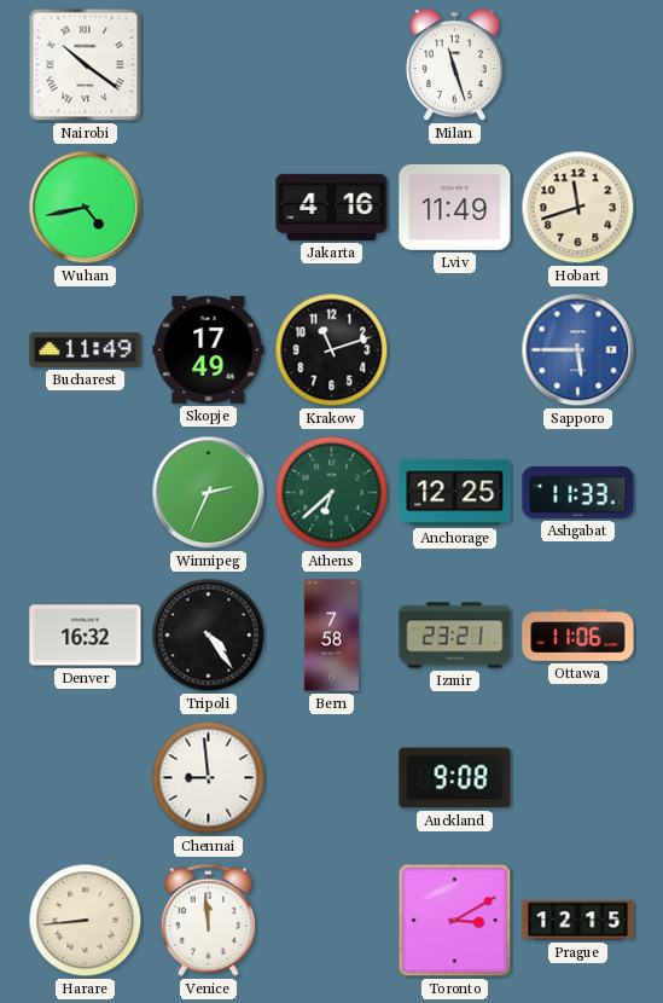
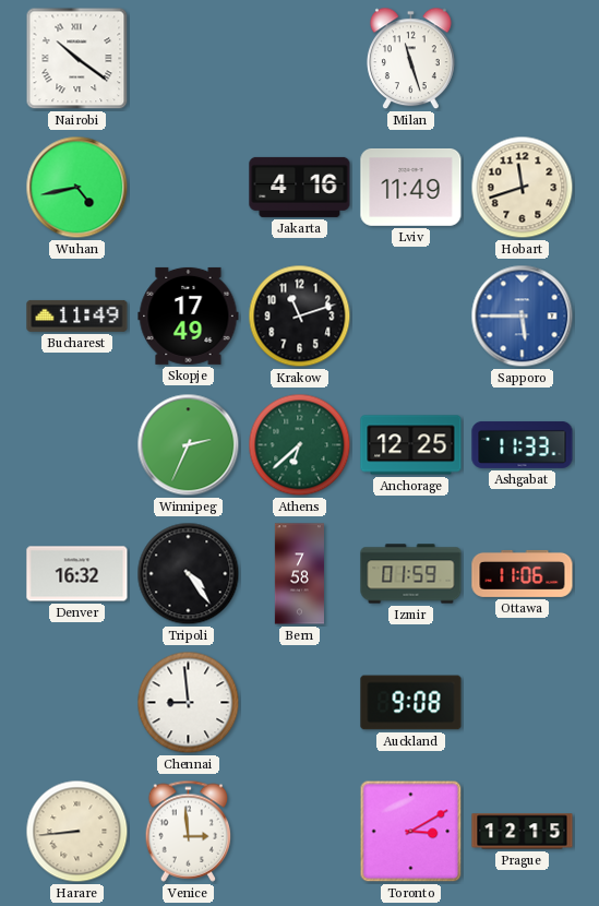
Izmir: 23:21 -> 01:59 (411, 574)
Venice: 11:59 -> 2:59 (189, 831)
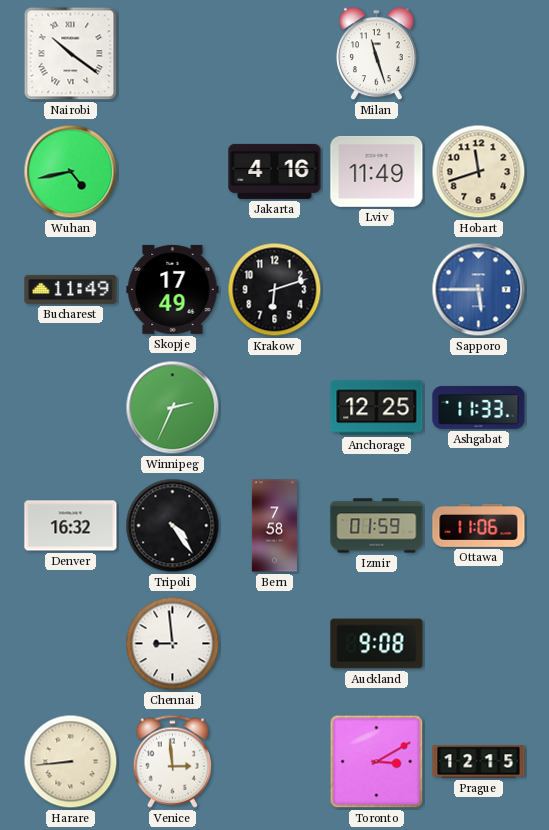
Krakow: 11:12 -> 6:12 (275, 290)
Athens: 6:38 -> none (300, 445)
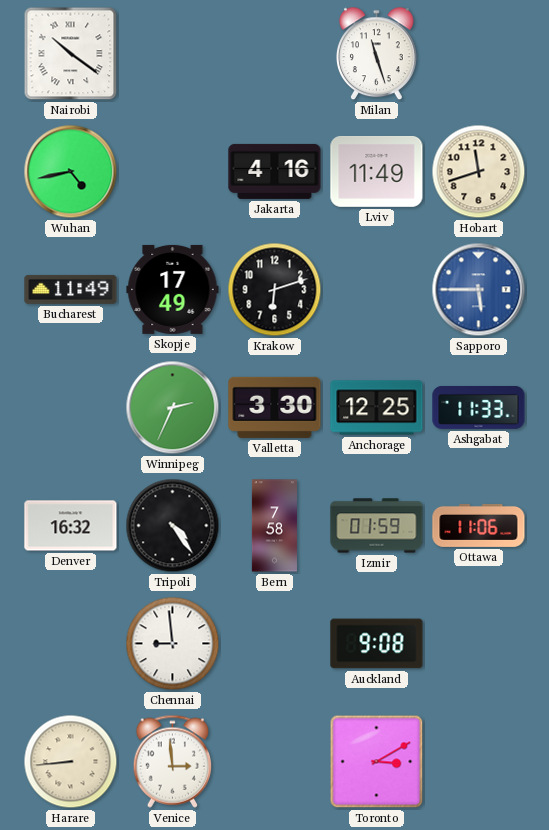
Valletta: none -> 3:30 (275, 407)
Prague: 12:15 -> none (479, 762)
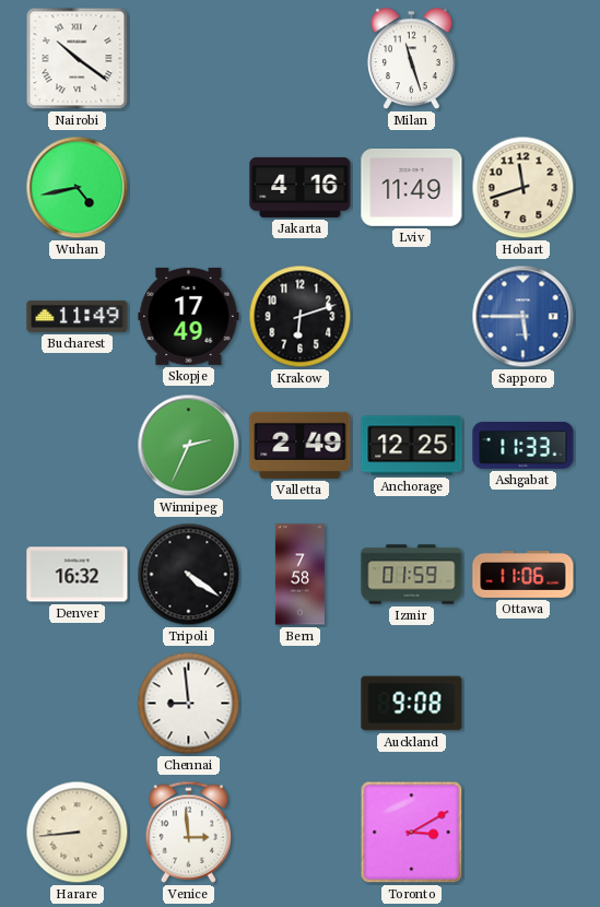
Valletta: 3:30 -> 2:49 (301, 445)
Tripoli: 4:24 -> 4:21 (189, 575)
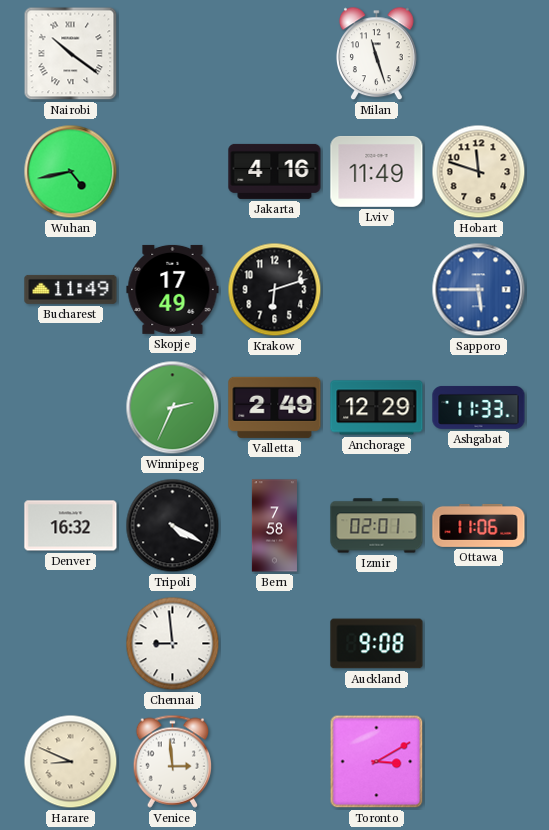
Hobart: 11:42 -> 11:48 (479, 172)
Anchorage: 12:25 -> 12:29 (377, 408)
Tripoli: 4:21 -> 4:20 (173, 526)
Izmir: 01:59 -> 02:01 (377, 526)
Harare: 8:44 -> 8:49 (71, 762)
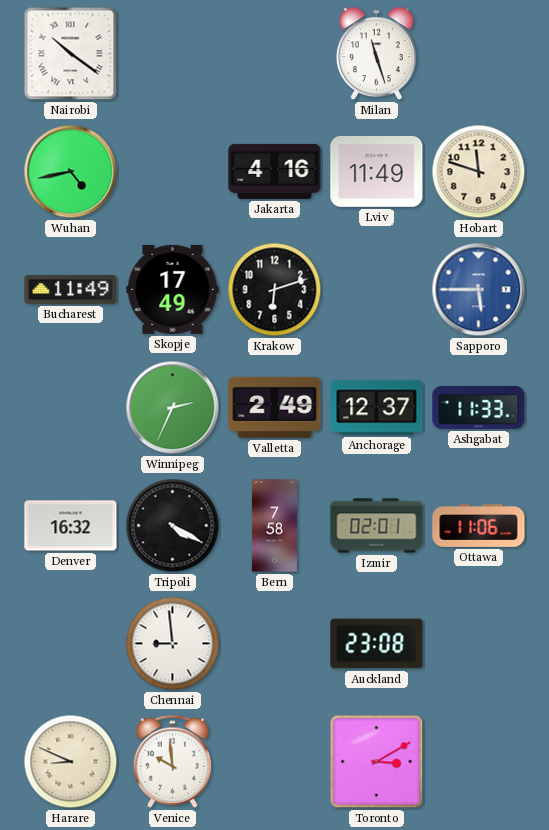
Anchorage: 12:29 -> 12:37 (377, 408)
Auckland: 9:08 -> 23:08 (377, 644)
Venice: 2:59 -> 9:59 (173, 761)
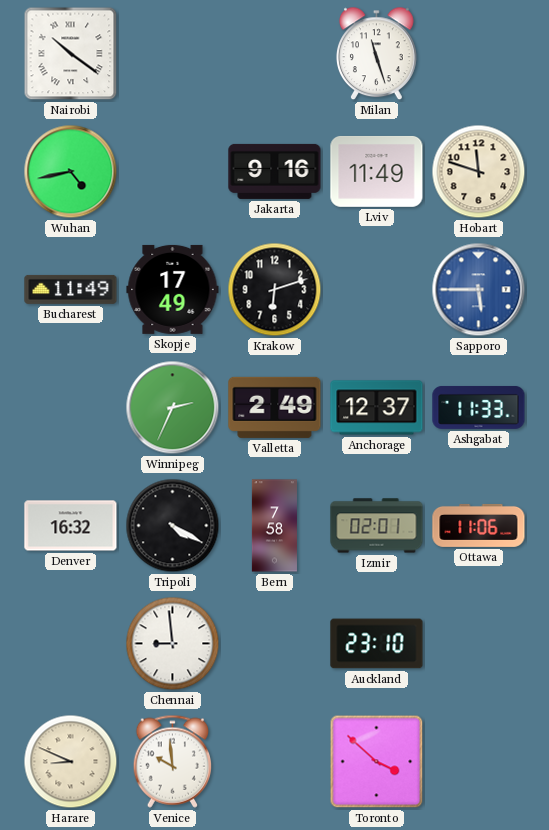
Jakarta: 4:16 -> 9:16 (275, 171)
Auckland: 23:08 -> 23:10 (377, 644)
Toronto: 3:10 -> 3:52 (377, 762)
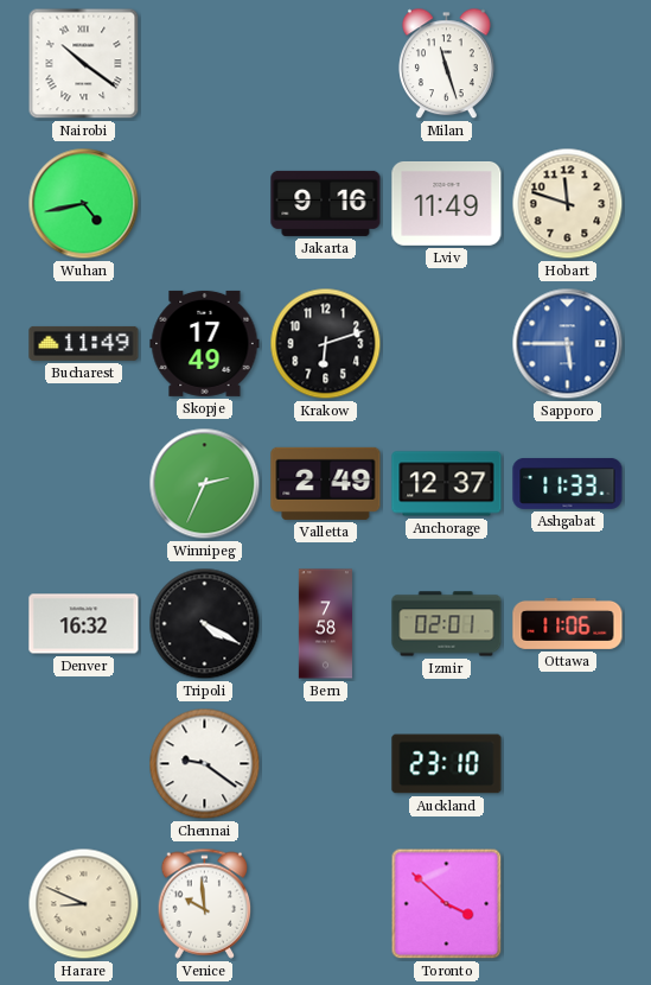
Chennai: 8:59 -> 9:21 (205, 764)
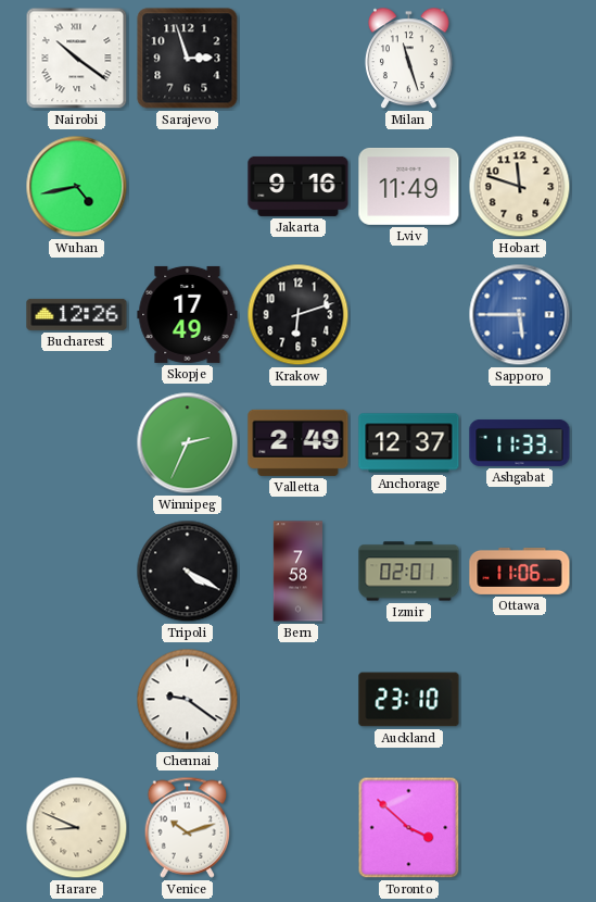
Sarajevo: none -> 2:57 (188, 59)
Bucharest: 11:49 -> 12:26 (77, 314)
Denver: 16:32 -> none (84, 624)
Venice: 9:59 -> 10:12 (188, 827)
